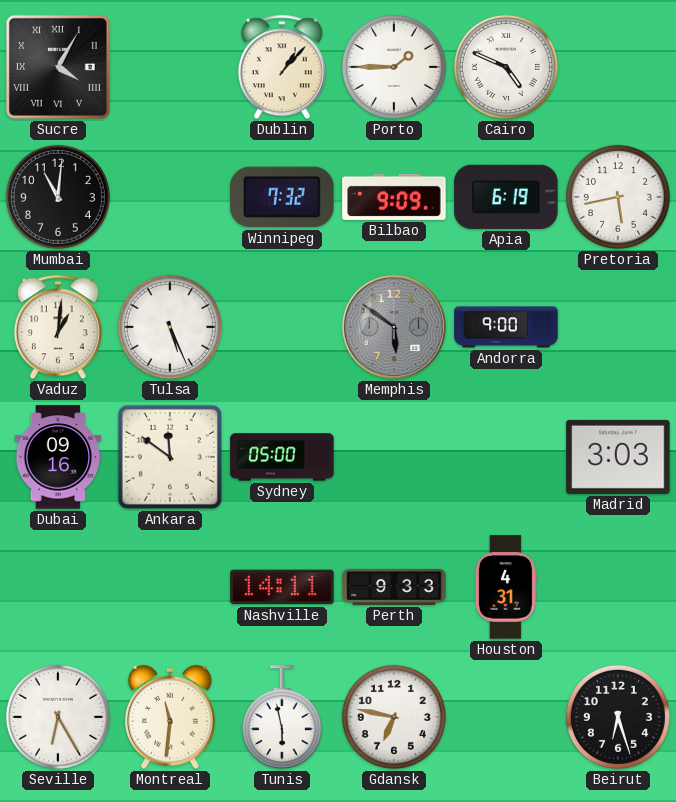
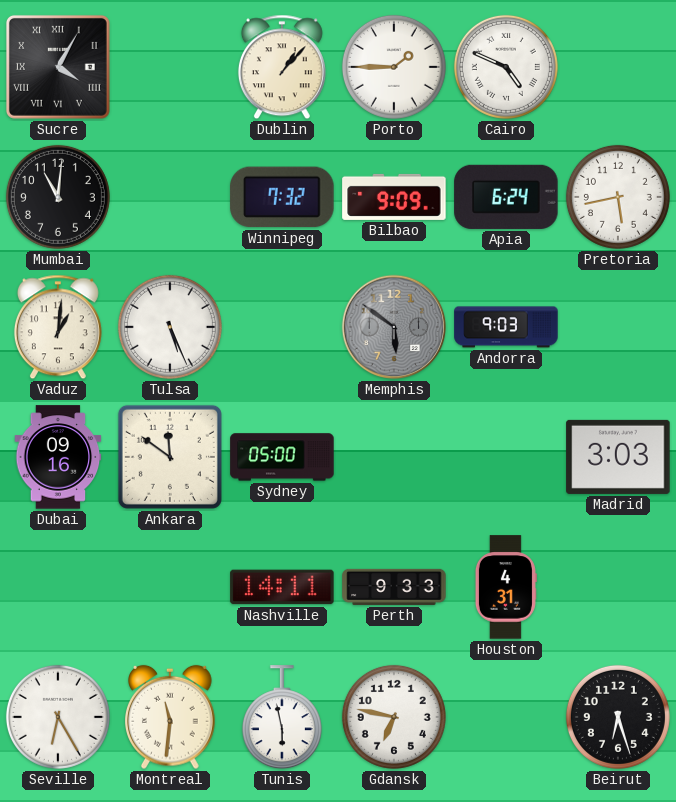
Apia: 6:19 -> 6:24 (506, 197)
Andorra: 9:00 -> 9:03 (506, 327)
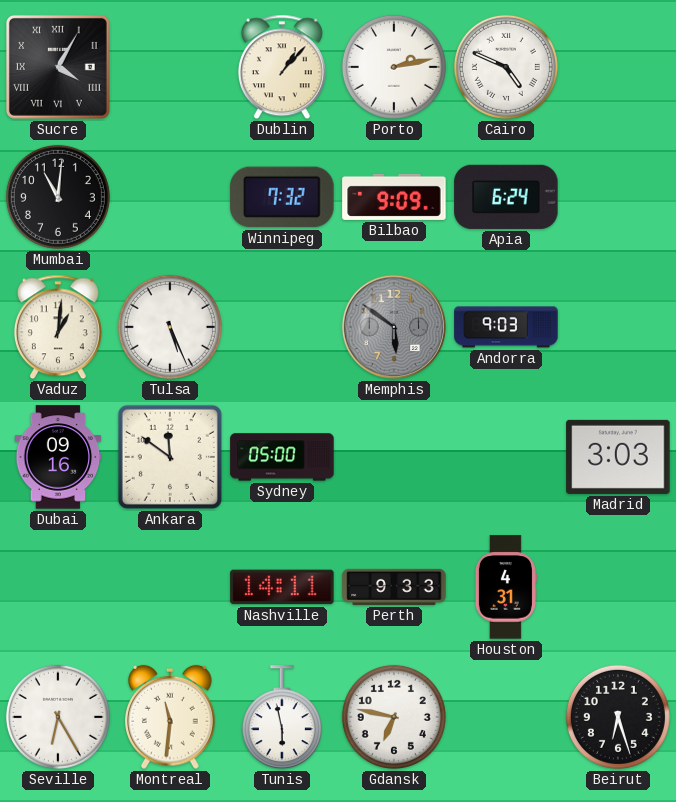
Porto: 1:45 -> 2:13 (394, 67)
Pretoria: 5:43 -> none (618, 197)
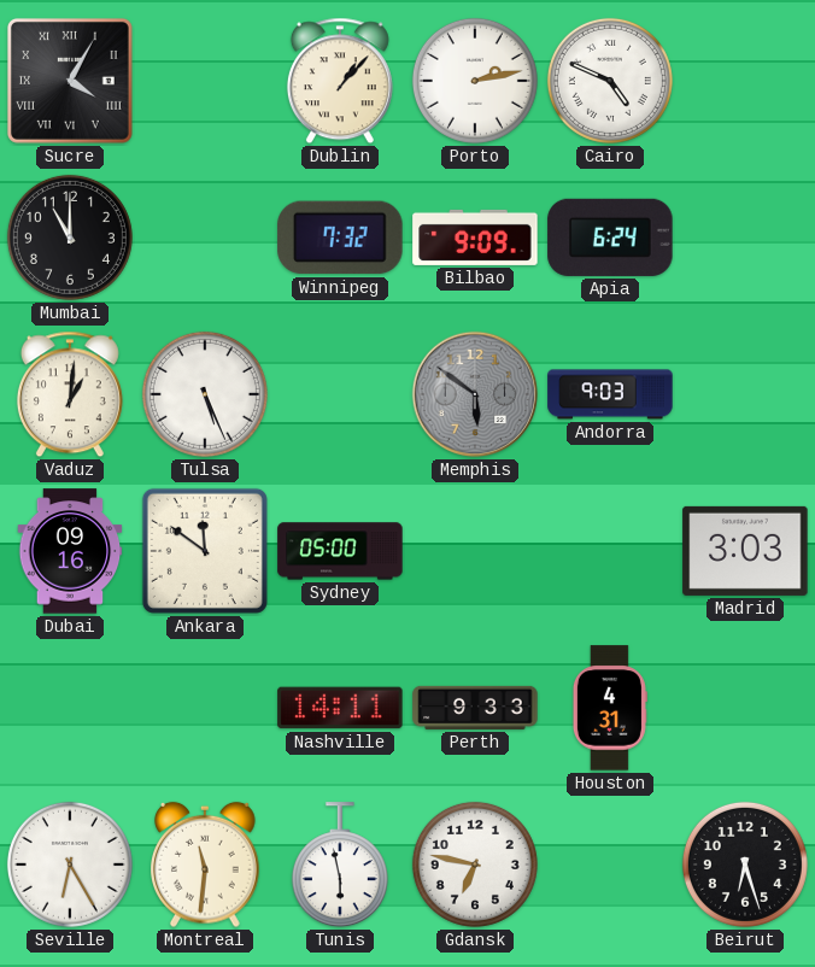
Mumbai: 11:01 -> 11:00 (70, 238)
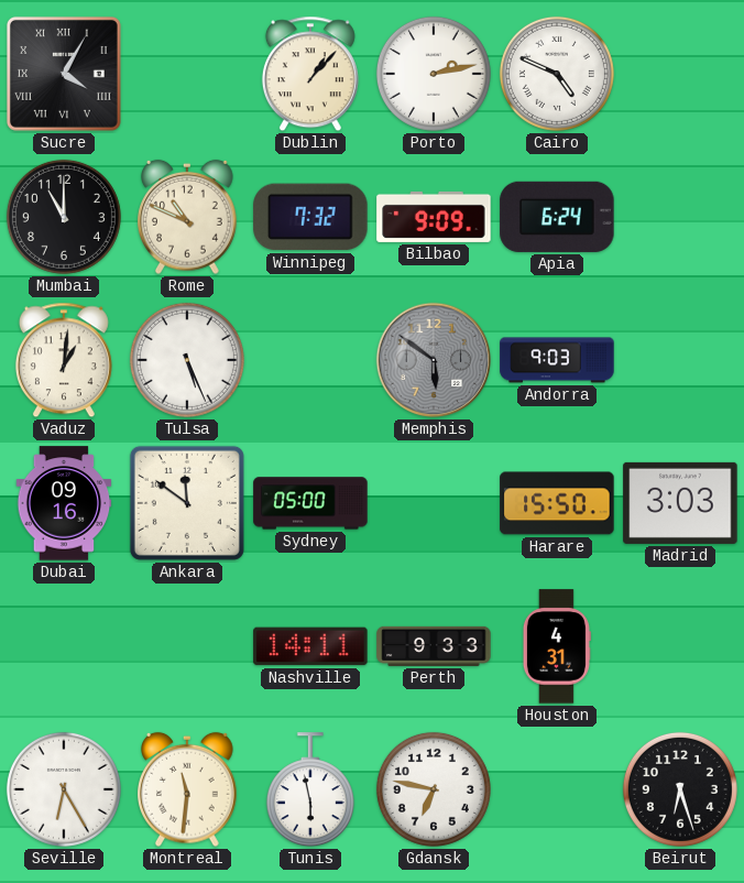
Rome: none -> 10:49 (188, 217)
Harare: none -> 15:50 (557, 503)
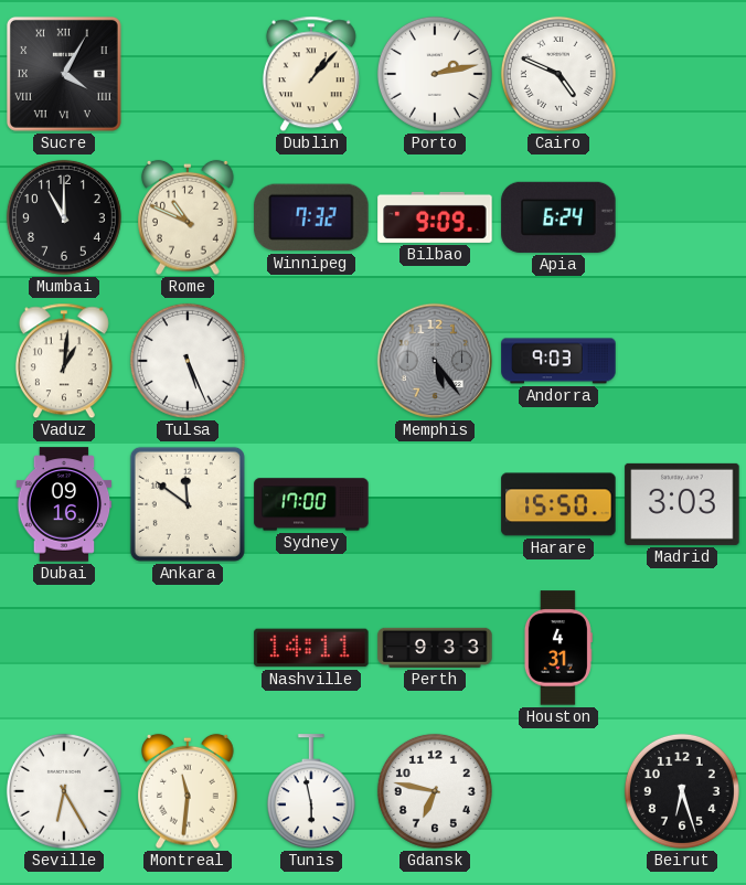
Memphis: 5:51 -> 5:24 (435, 361)
Sydney: 05:00 -> 17:00 (311, 504)
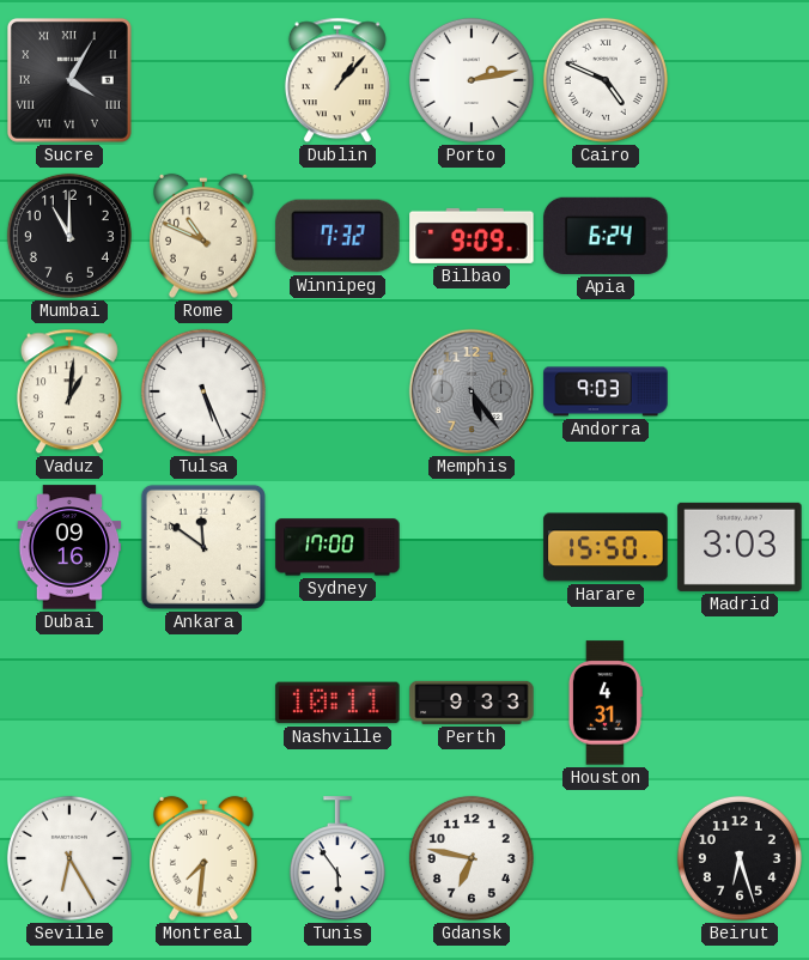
Nashville: 14:11 -> 10:11 (337, 703)
Montreal: 11:31 -> 7:31 (205, 858)
Tunis: 5:58 -> 5:54 (337, 859)
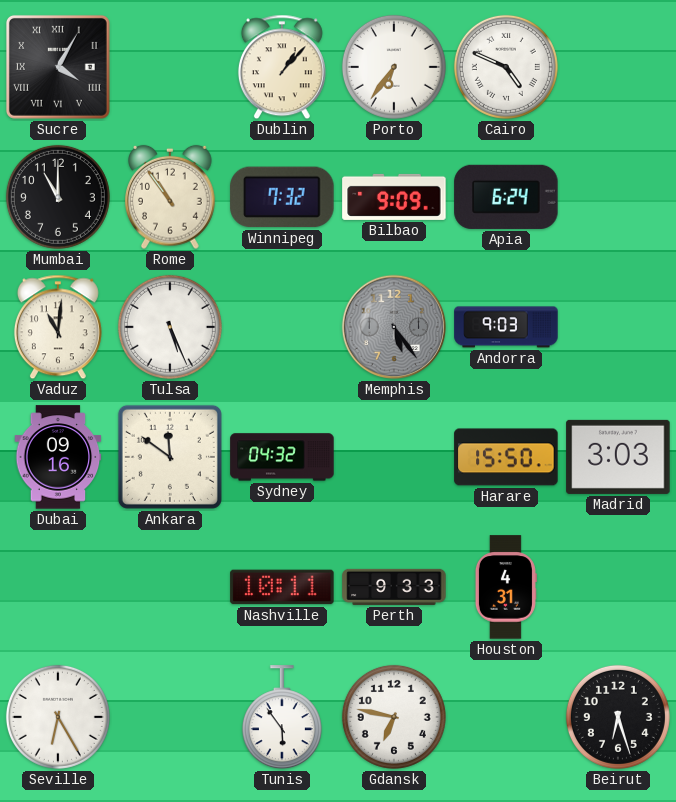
Porto: 2:13 -> 6:36 (394, 67)
Rome: 10:49 -> 10:54 (171, 197)
Vaduz: 1:01 -> 11:01 (58, 327)
Sydney: 17:00 -> 04:32 (282, 457)
Montreal: 7:31 -> none (205, 858)
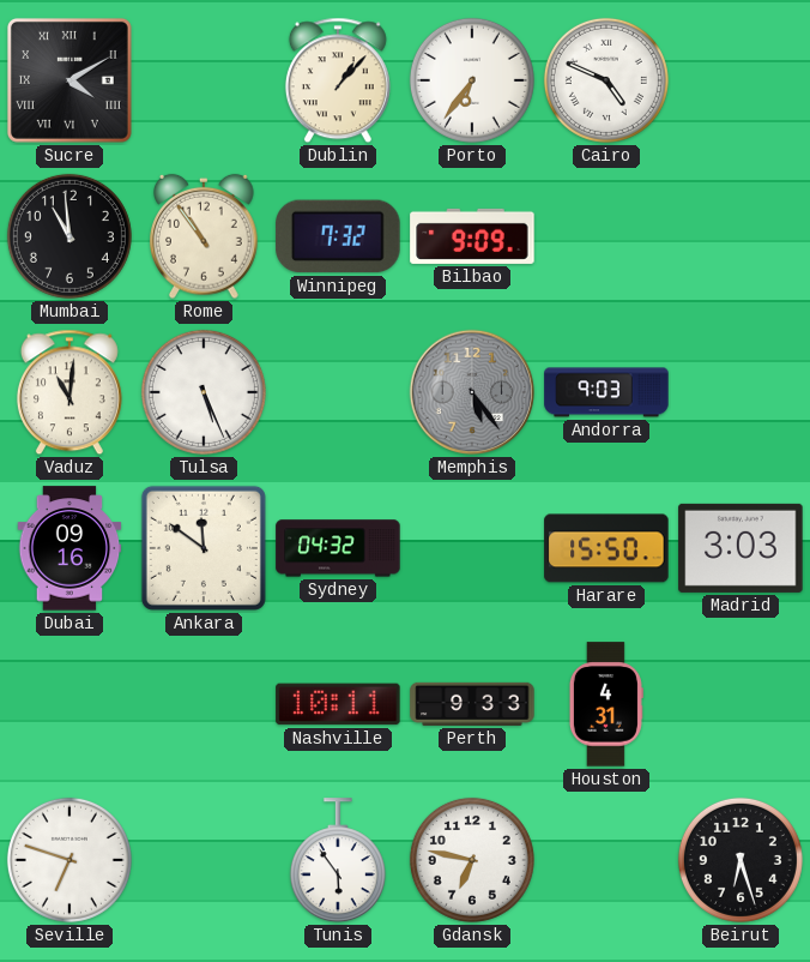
Sucre: 4:05 -> 4:10 (69, 80)
Mumbai: 11:00 -> 10:59 (69, 236)
Apia: 6:24 -> none (506, 197)
Seville: 6:25 -> 6:48 (69, 860)
